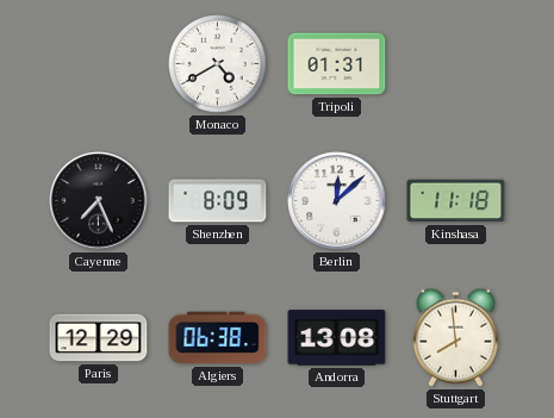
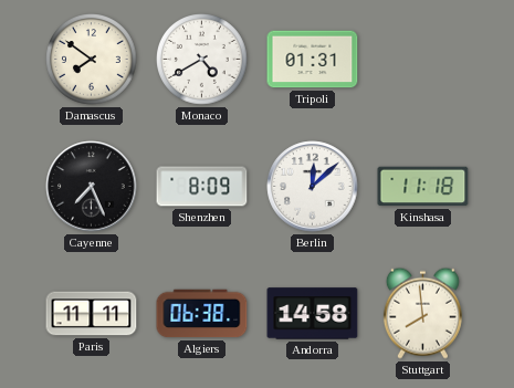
Damascus: none -> 7:51 (92, 60)
Paris: 12:29 -> 11:11 (92, 314)
Andorra: 13:08 -> 14:58 (313, 314)
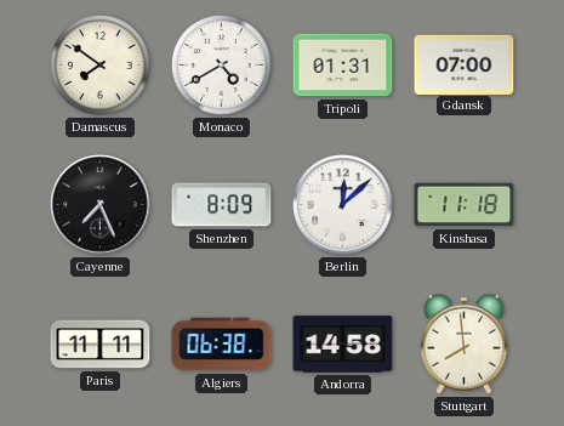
Gdansk: none -> 07:00 (465, 64)
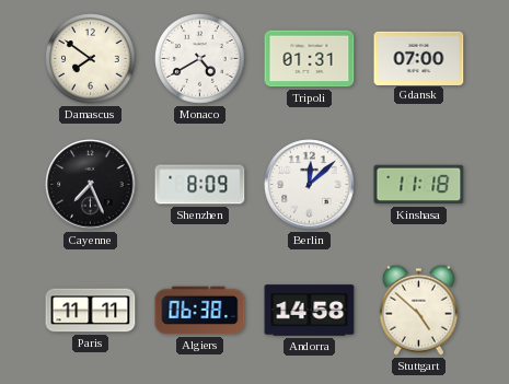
Stuttgart: 7:59 -> 4:52 (418, 310)
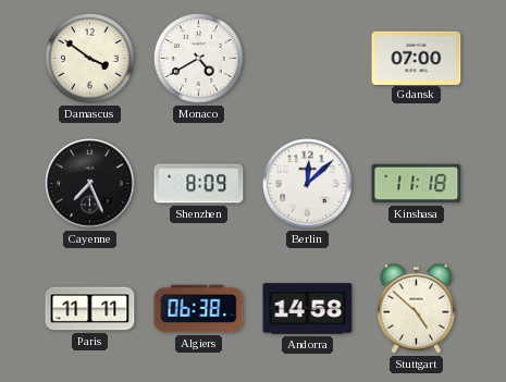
Damascus: 7:51 -> 3:51 (90, 59)
Tripoli: 01:31 -> none (310, 59)
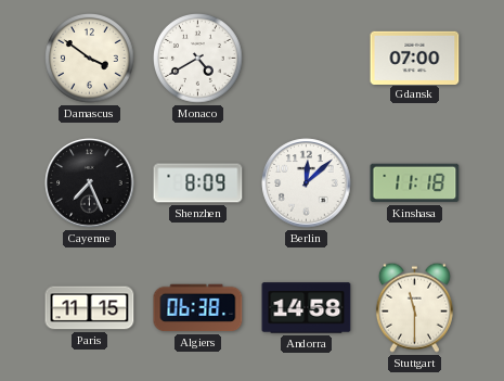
Paris: 11:11 -> 11:15 (90, 308)
Stuttgart: 4:52 -> 11:30 (414, 307)
